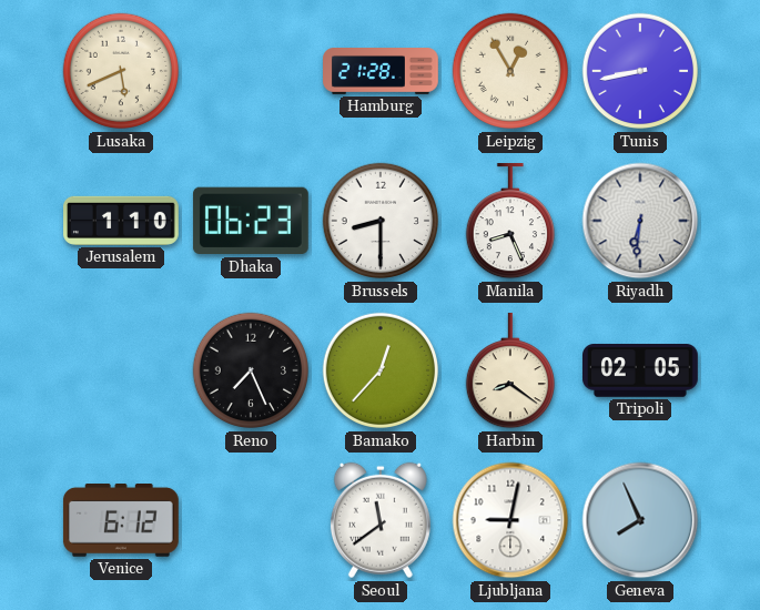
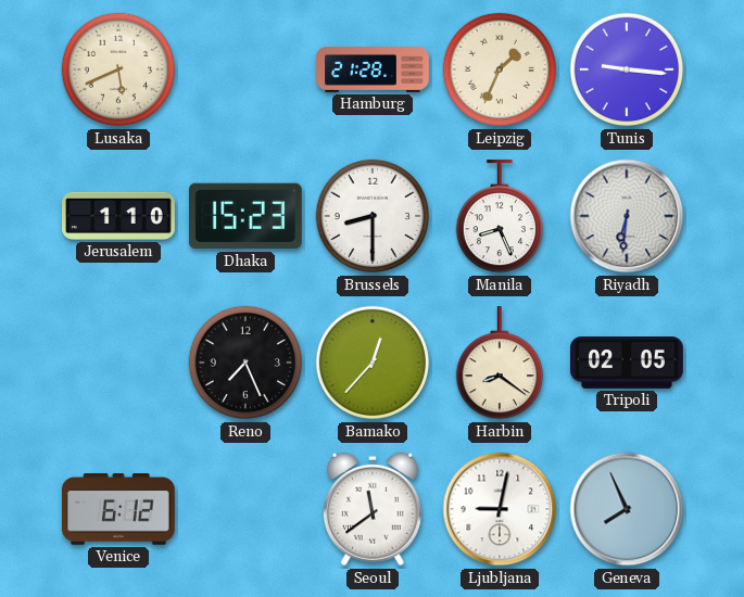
Leipzig: 12:55 -> 1:34 (500, 69)
Tunis: 8:43 -> 9:16 (627, 69)
Dhaka: 06:23 -> 15:23 (245, 216)
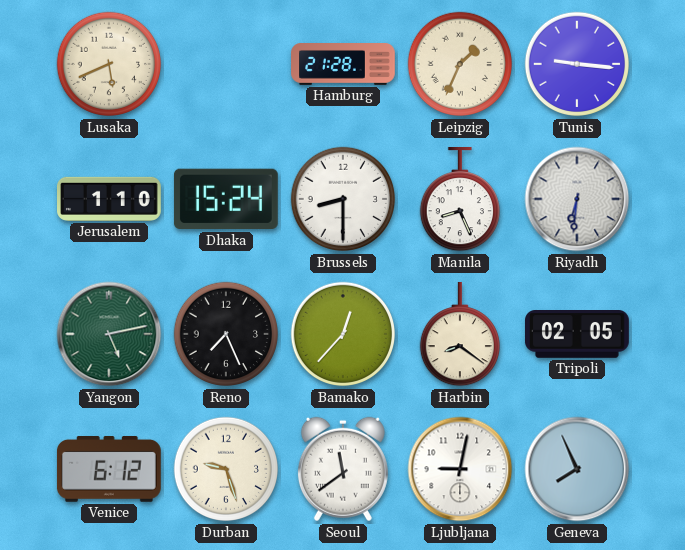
Dhaka: 15:23 -> 15:24 (226, 199)
Yangon: none -> 5:13 (109, 334)
Durban: none -> 9:27 (226, 469)
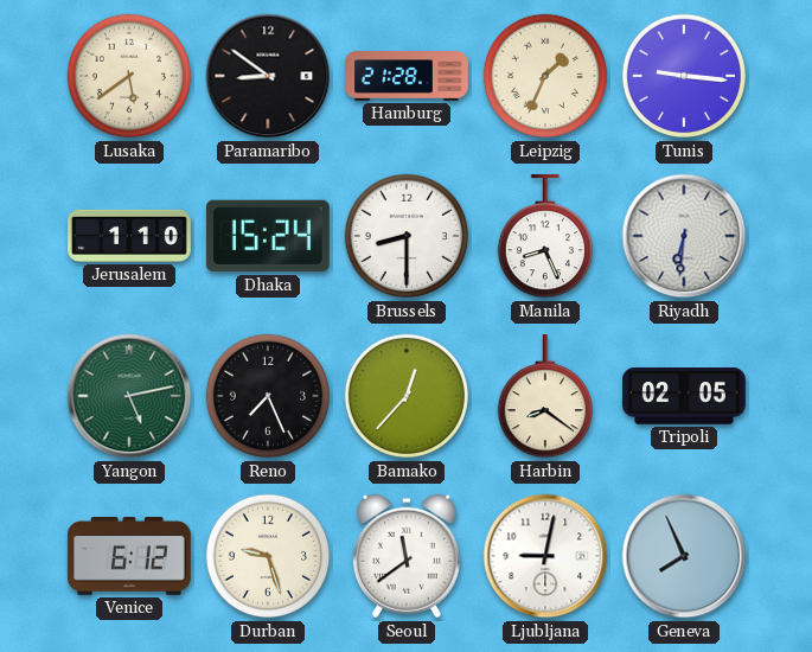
Lusaka: 5:41 -> 5:39 (129, 76)
Paramaribo: none -> 8:51 (268, 76)
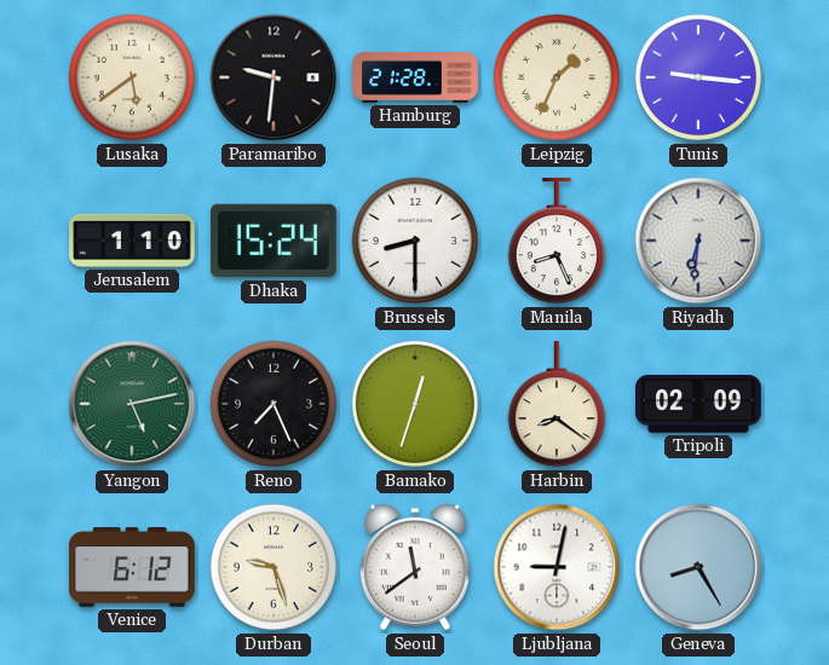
Paramaribo: 8:51 -> 9:31 (274, 77)
Bamako: 12:37 -> 12:33 (415, 404)
Tripoli: 02:05 -> 02:09 (700, 405)
Geneva: 7:56 -> 8:25 (698, 567)
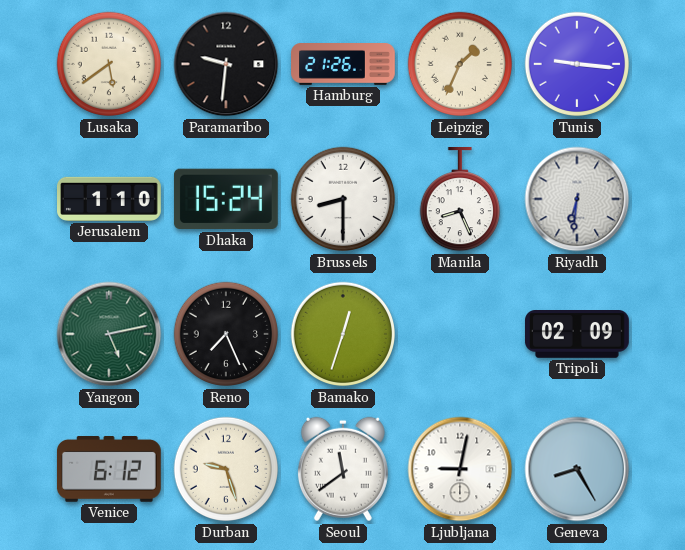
Hamburg: 21:28 -> 21:26 (343, 65)
Harbin: 8:21 -> none (555, 405)
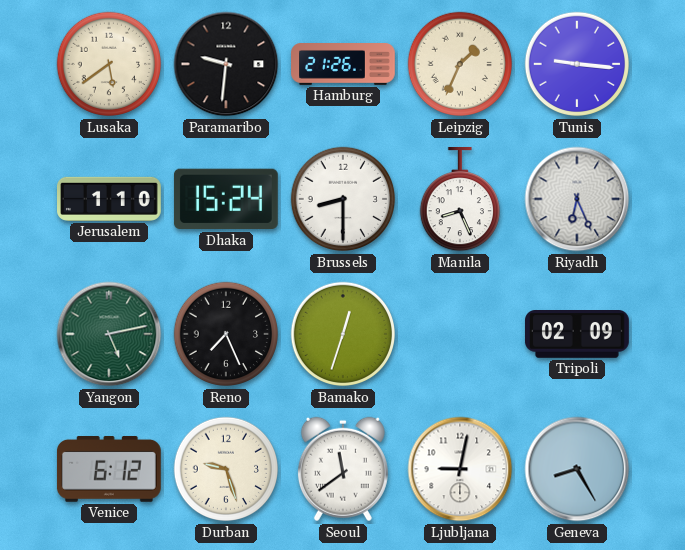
Riyadh: 6:31 -> 6:26 (577, 199)
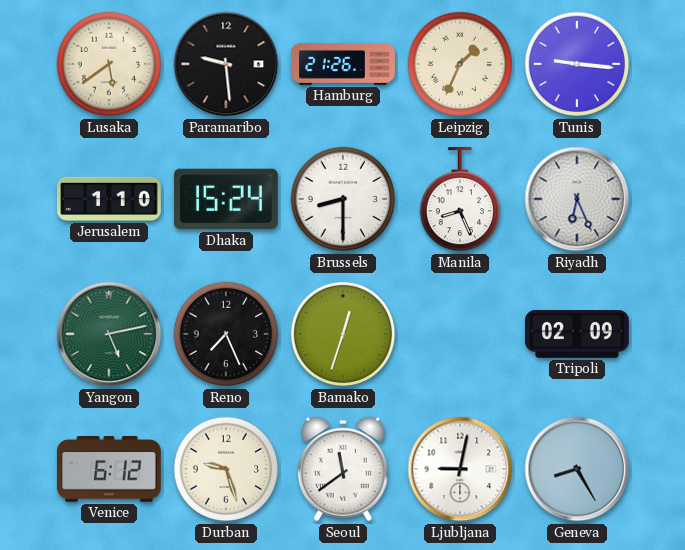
Paramaribo: 9:31 -> 9:29 (226, 64)
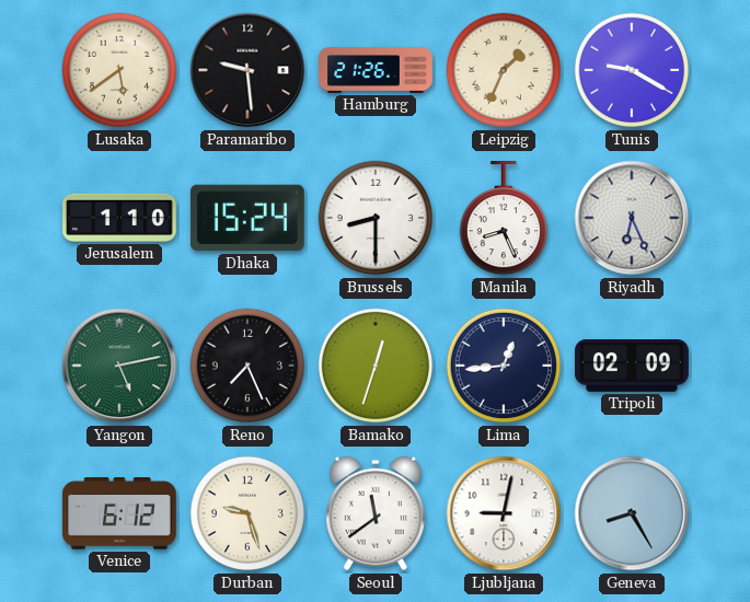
Tunis: 9:16 -> 9:20 (632, 70)
Lima: none -> 12:44 (504, 366)
